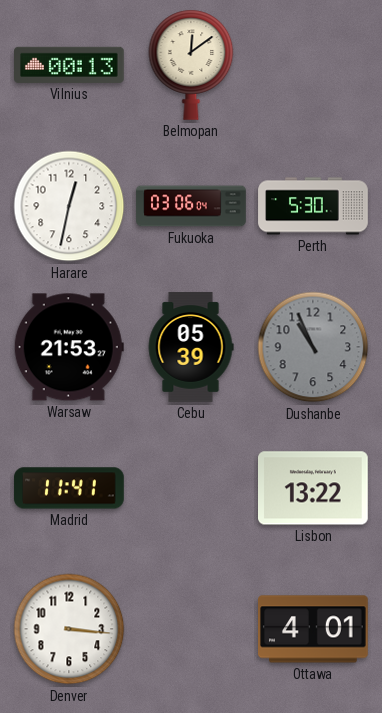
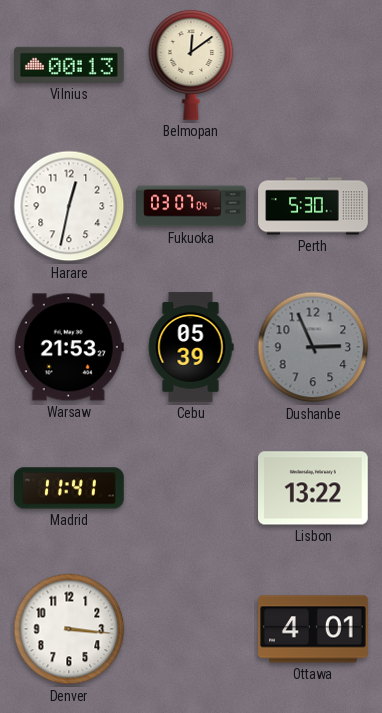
Fukuoka: 03:06 -> 03:07 (191, 206)
Dushanbe: 10:56 -> 2:56 (313, 347)
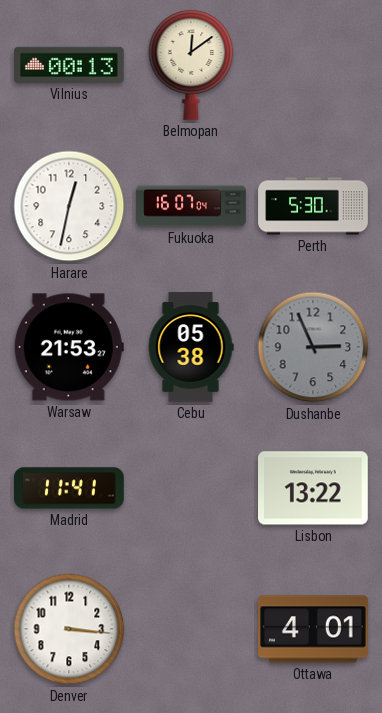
Fukuoka: 03:07 -> 16:07 (191, 206)
Cebu: 05:39 -> 05:38 (191, 347)
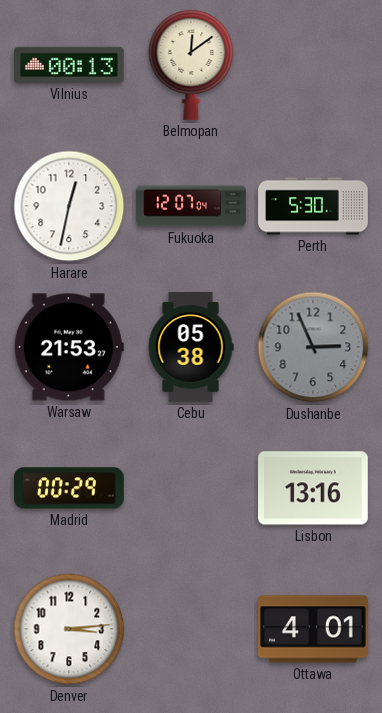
Fukuoka: 16:07 -> 12:07 (191, 206)
Madrid: 11:41 -> 00:29 (69, 488)
Lisbon: 13:22 -> 13:16 (314, 488)
Denver: 3:16 -> 3:14 (69, 629)
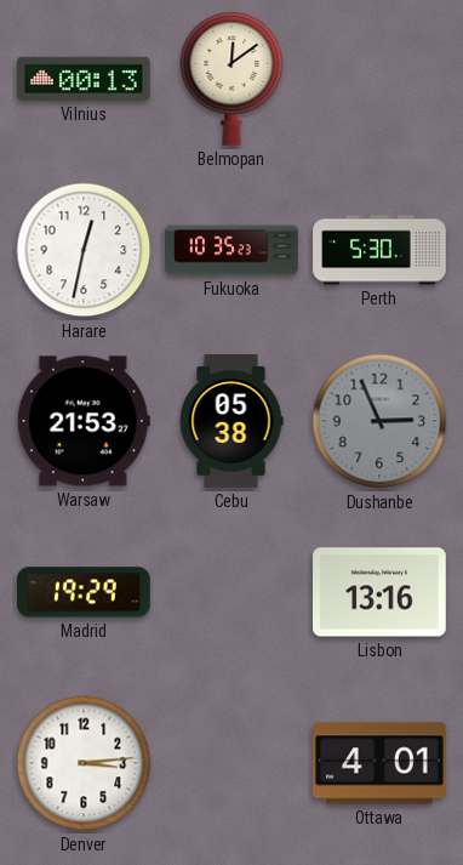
Fukuoka: 12:07 -> 10:35 (232, 250)
Madrid: 00:29 -> 19:29 (84, 592)
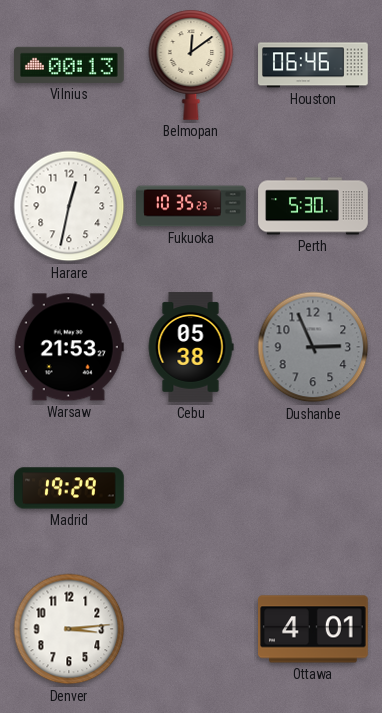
Houston: none -> 06:46 (313, 65)
Lisbon: 13:16 -> none (381, 592)
